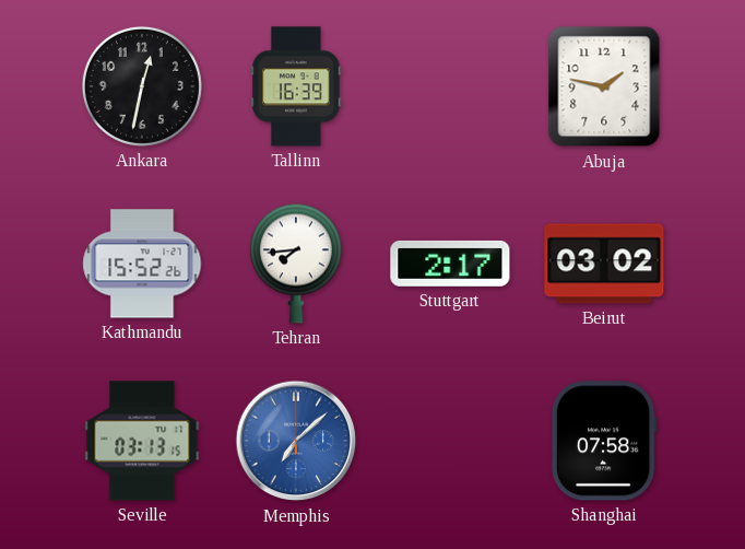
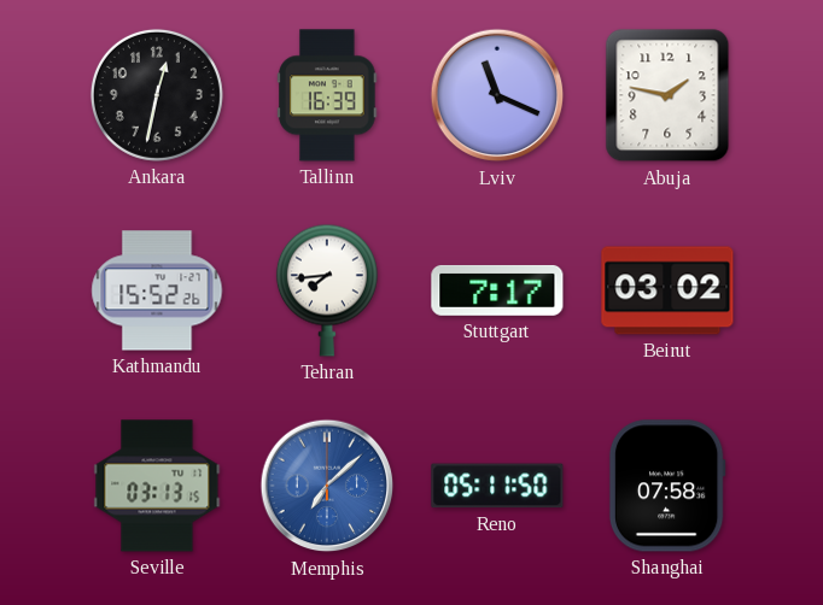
Lviv: none -> 11:19 (497, 95)
Stuttgart: 2:17 -> 7:17 (497, 290)
Reno: none -> 05:11 (497, 486)
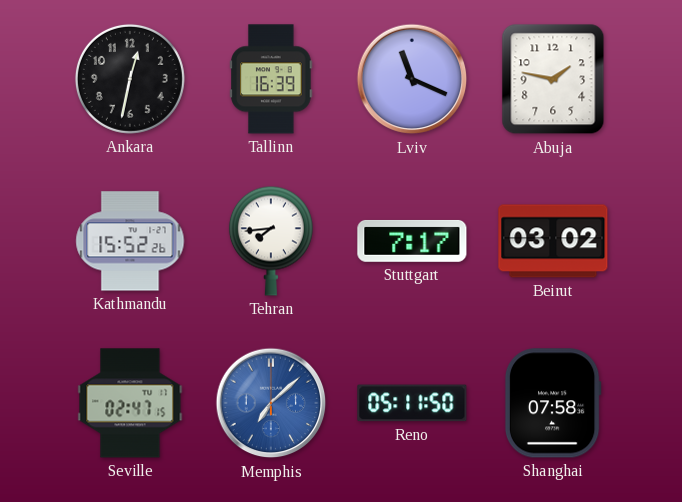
Seville: 03:13 -> 02:47 (130, 403)
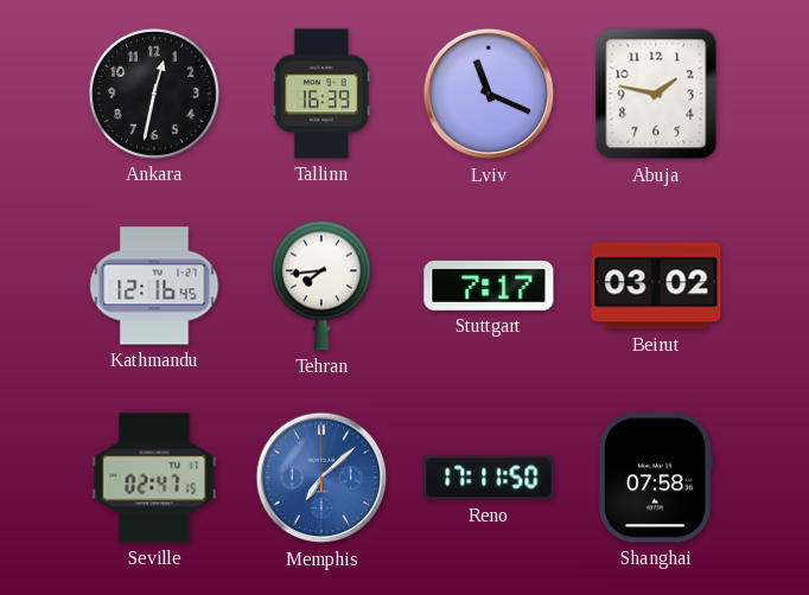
Kathmandu: 15:52 -> 12:16 (154, 286)
Reno: 05:11 -> 17:11 (489, 478)
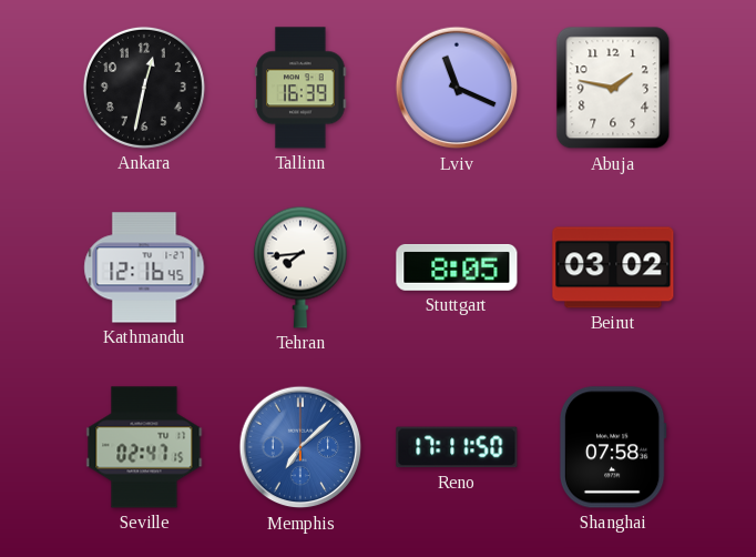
Stuttgart: 7:17 -> 8:05 (457, 267)
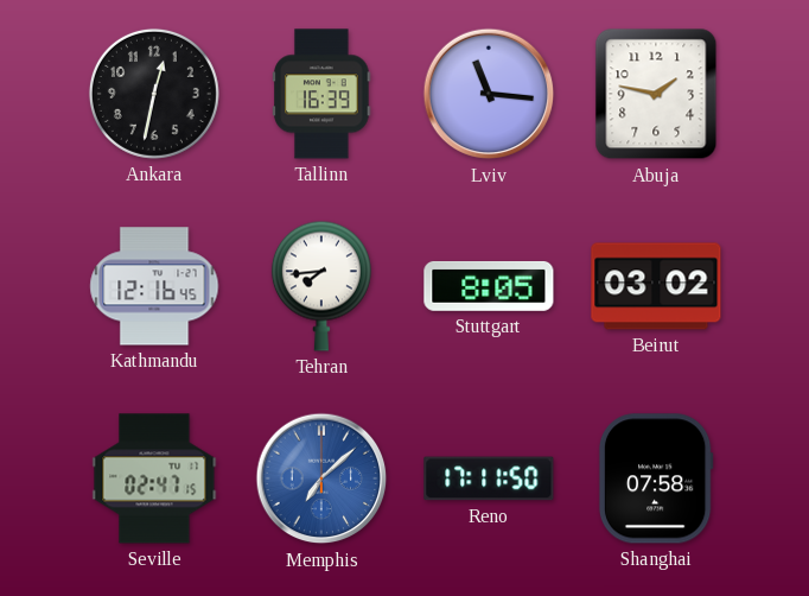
Lviv: 11:19 -> 11:16 (489, 94)
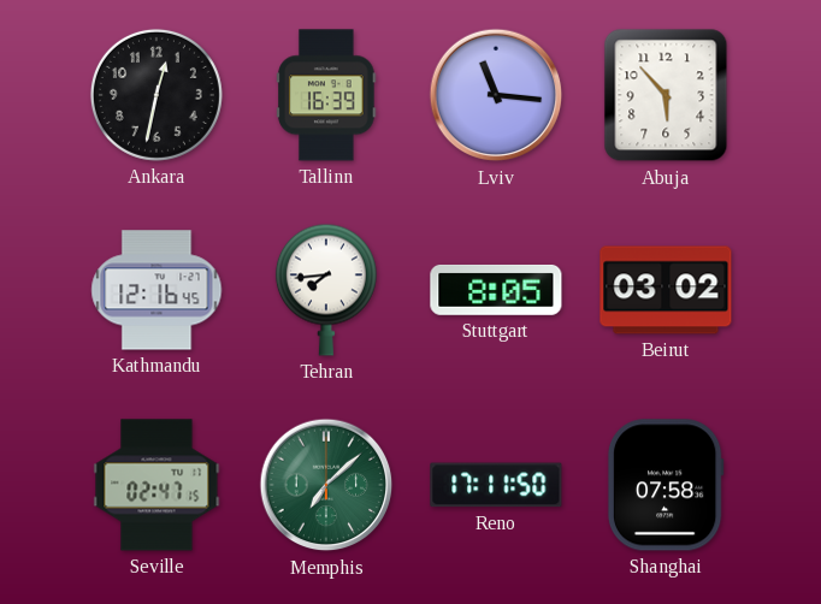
Abuja: 1:47 -> 5:53 (666, 95)
Memphis dial: blue -> green (326, 485)
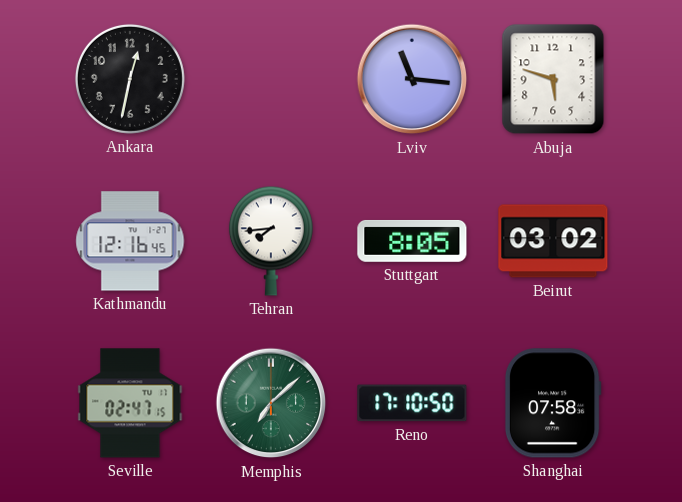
Tallinn: 16:39 -> none (326, 95)
Abuja: 5:53 -> 5:48 (553, 79)
Reno: 17:11 -> 17:10 (412, 403)
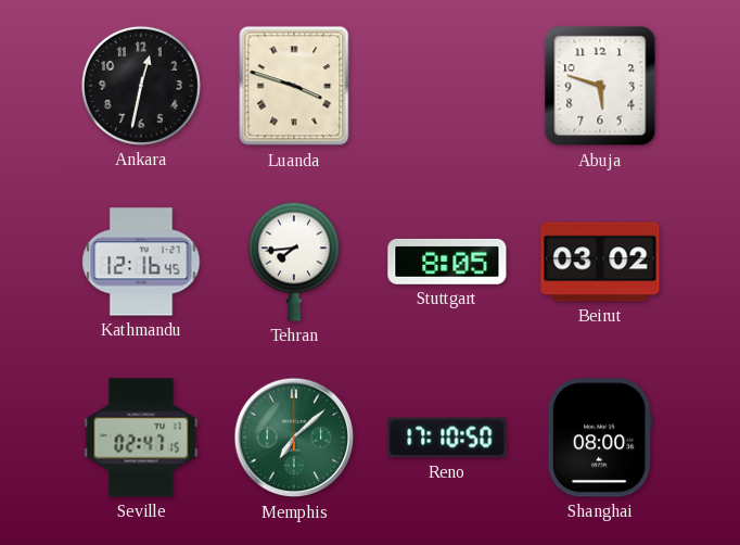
Luanda: none -> 3:48 (294, 86)
Lviv: 11:16 -> none (412, 79)
Shanghai: 07:58 -> 08:00 (600, 438)
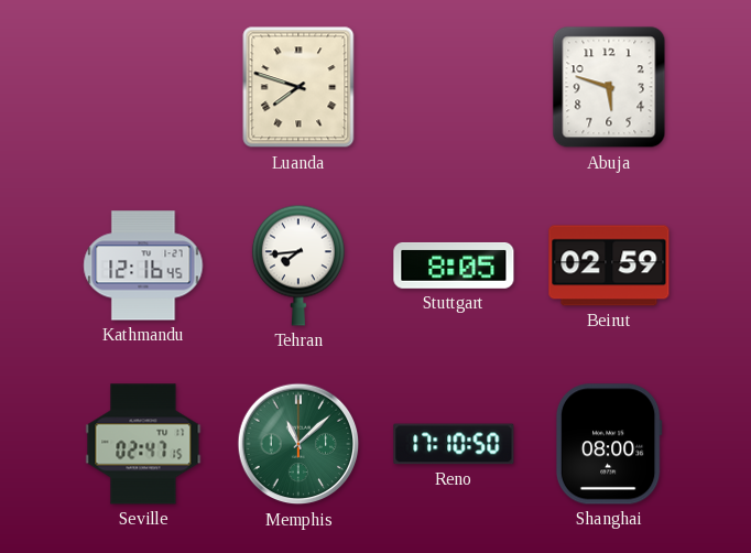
Ankara: 12:32 -> none (141, 86)
Luanda: 3:48 -> 7:48 (298, 87)
Beirut: 03:02 -> 02:59 (609, 265)
Memphis: 7:08 -> 11:08 (298, 444)
